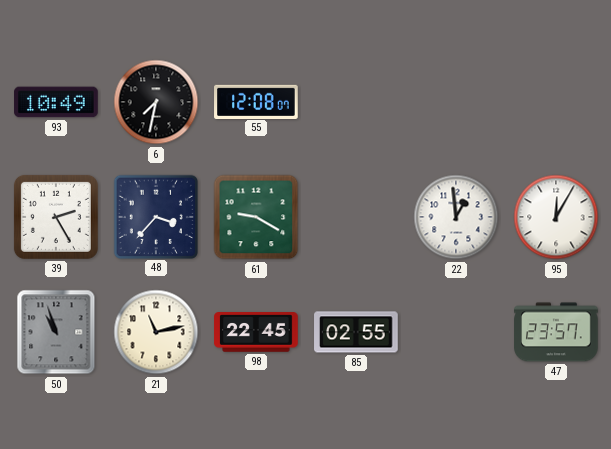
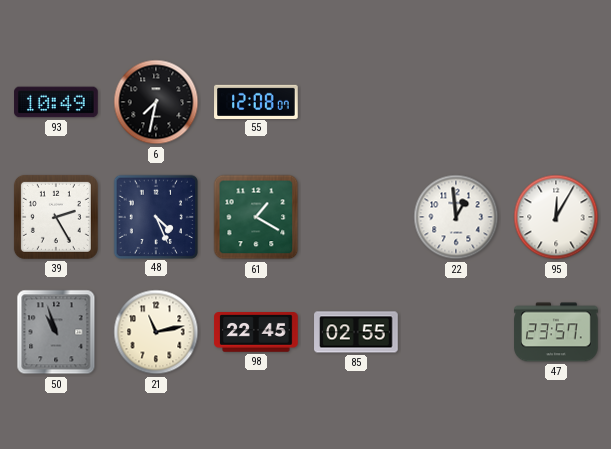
48: 3:37 -> 4:26 (155, 216)
61: 9:20 -> 1:20 (256, 217)
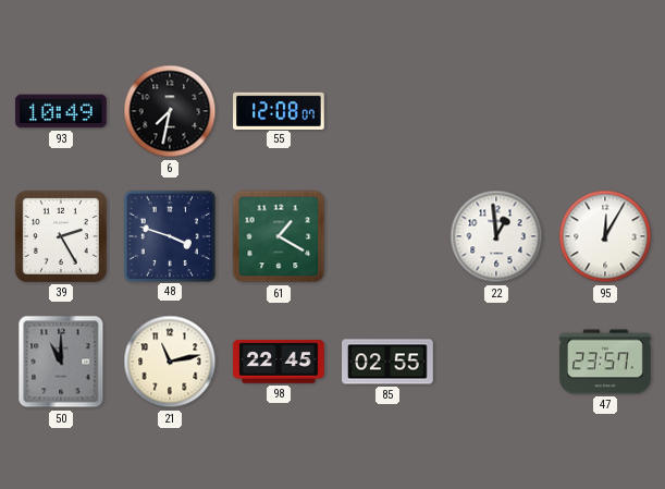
48: 4:26 -> 3:48 (169, 235)
50: 10:57 -> 11:00 (61, 362)
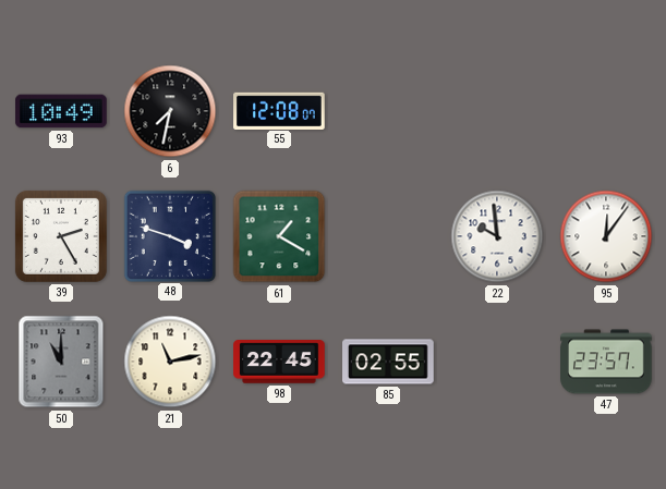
22: 12:59 -> 9:59 (497, 236)
95: 12:05 -> 12:06 (606, 236)
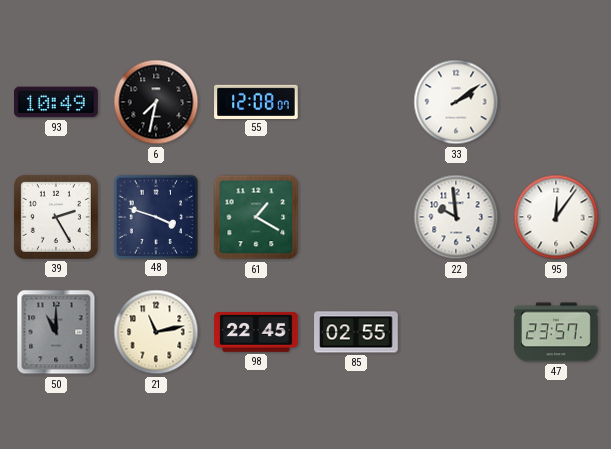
33: none -> 2:09 (456, 102)
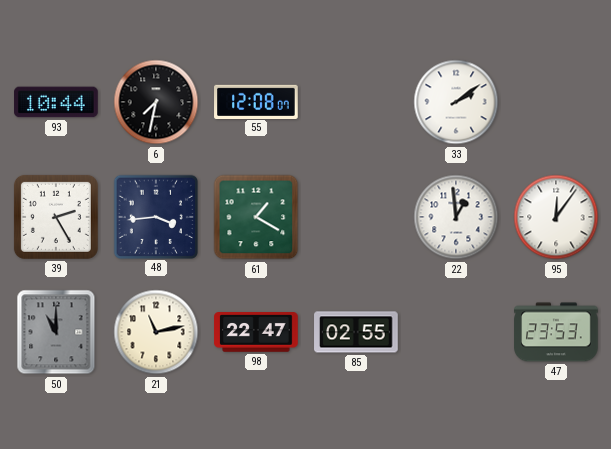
93: 10:49 -> 10:44 (56, 102)
48: 3:48 -> 3:44 (155, 216)
22: 9:59 -> 12:59 (456, 217)
98: 22:45 -> 22:47 (256, 332)
47: 23:57 -> 23:53 (556, 332)
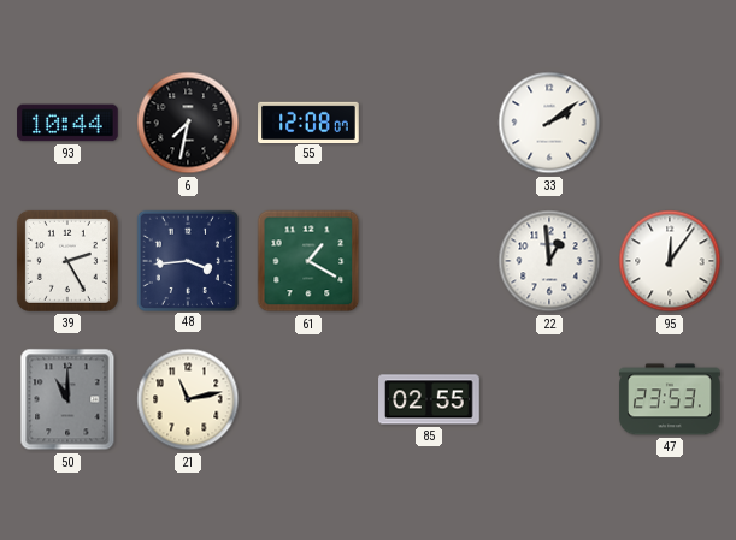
98: 22:47 -> none (256, 332)
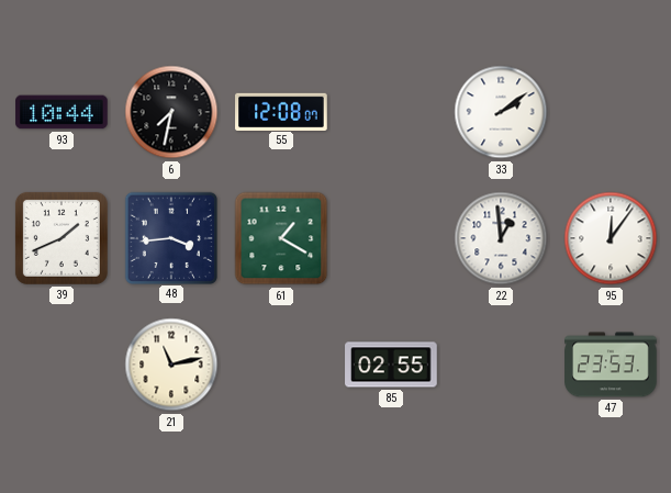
39: 2:25 -> 1:41 (61, 238)
50: 11:00 -> none (67, 399)
